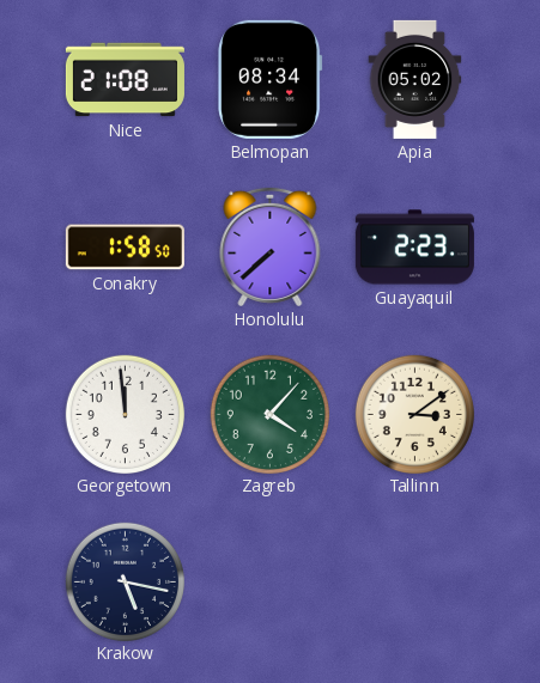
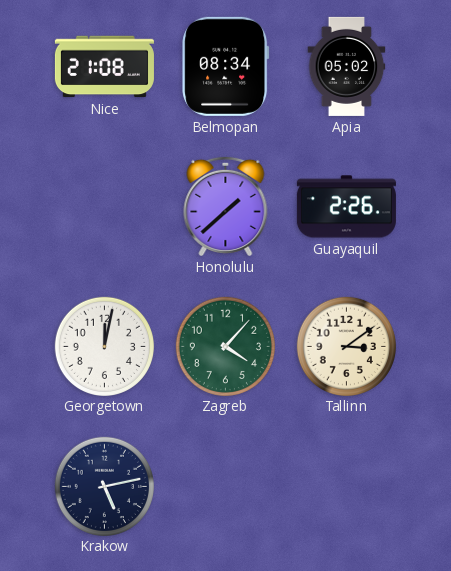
Conakry: 1:58 -> none (125, 248)
Honolulu: 7:38 -> 1:38 (226, 206)
Guayaquil: 2:23 -> 2:26 (346, 207)
Georgetown: 11:59 -> 12:02 (104, 346)
Krakow: 5:17 -> 5:13 (104, 486)
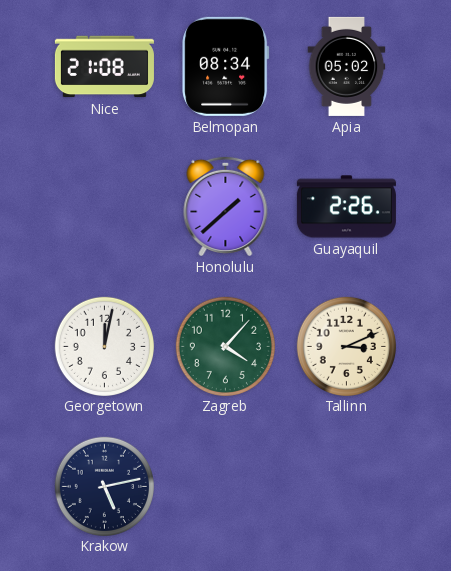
Tallinn: 3:09 -> 3:11 (346, 346)
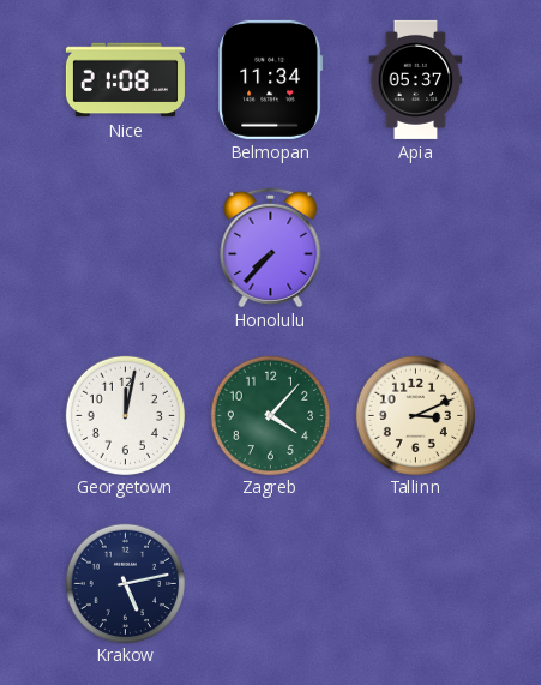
Belmopan: 08:34 -> 11:34 (271, 79)
Apia: 05:02 -> 05:37 (416, 79)
Honolulu: 1:38 -> 7:37 (271, 247)
Guayaquil: 2:26 -> none (346, 207)
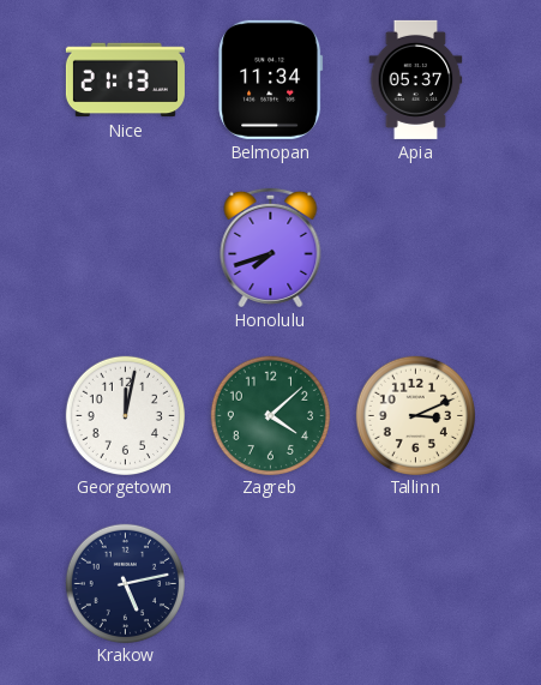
Nice: 21:08 -> 21:13 (125, 80)
Honolulu: 7:37 -> 7:42 (271, 247)
Zagreb: 4:07 -> 4:08 (270, 415)
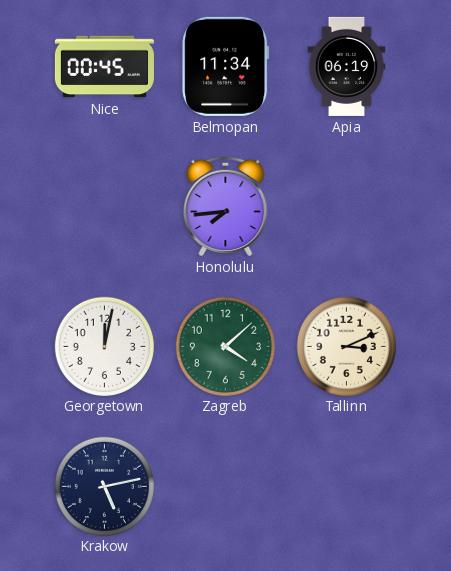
Nice: 21:13 -> 00:45 (104, 67)
Apia: 05:37 -> 06:19 (347, 66)
Honolulu: 7:42 -> 7:44 (226, 206)
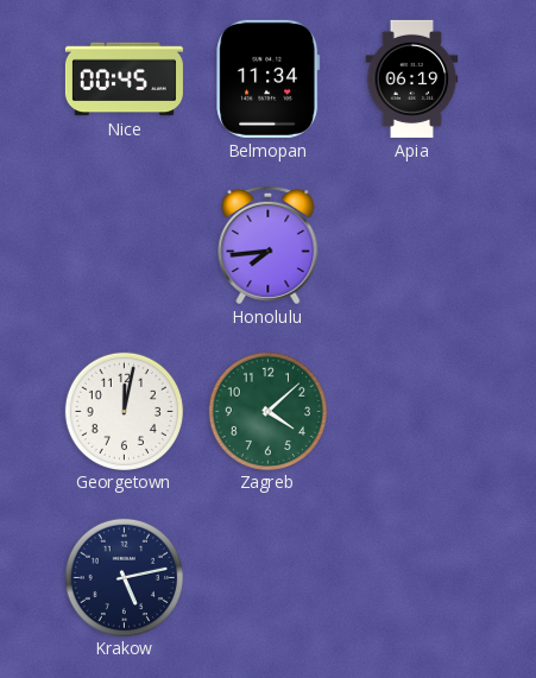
Tallinn: 3:11 -> none (346, 346)
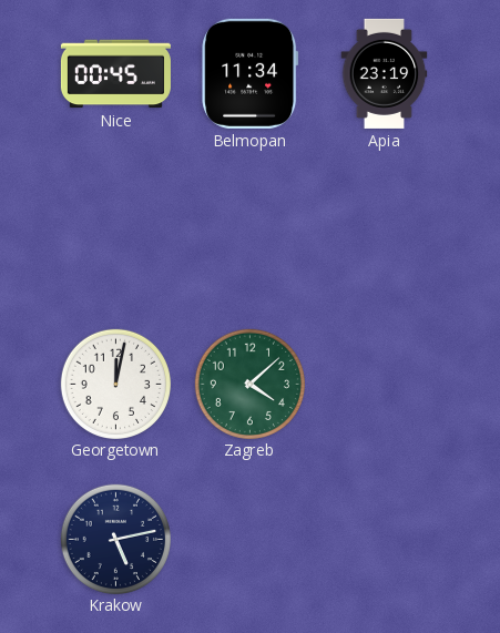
Apia: 06:19 -> 23:19 (385, 73)
Honolulu: 7:44 -> none (269, 245)
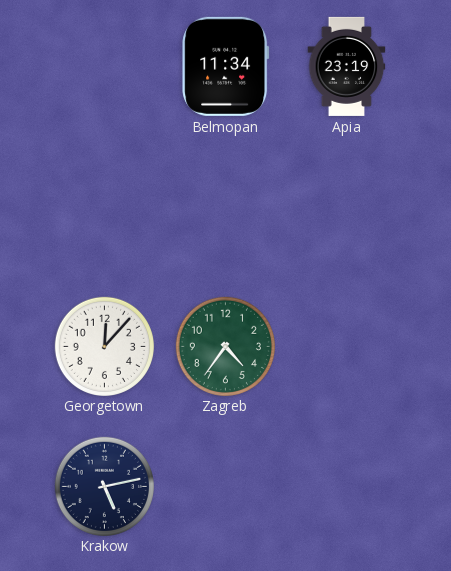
Nice: 00:45 -> none (115, 74)
Georgetown: 12:02 -> 12:07 (104, 346)
Zagreb: 4:08 -> 4:36 (225, 346)
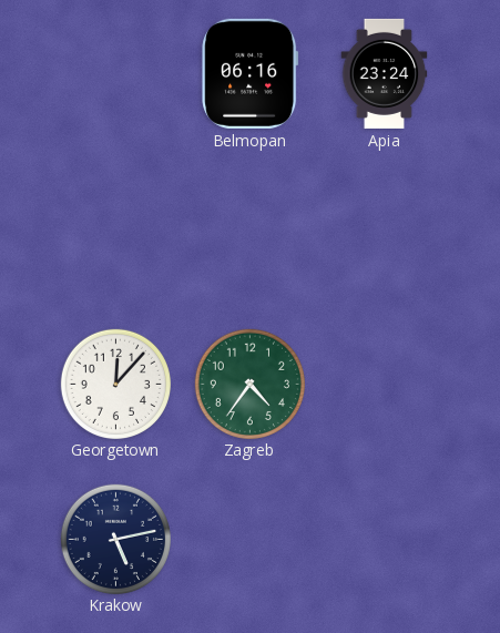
Belmopan: 11:34 -> 06:16 (251, 73)
Apia: 23:19 -> 23:24 (385, 73)
